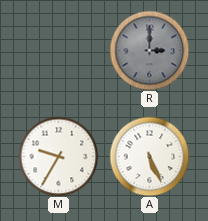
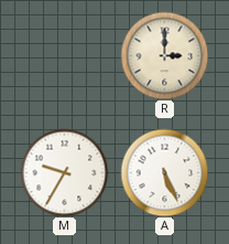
R dial: grey -> cream (164, 55)
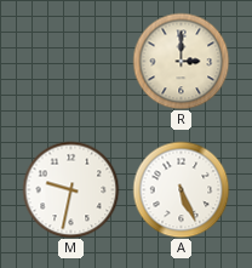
M: 9:35 -> 9:32 (70, 189)
